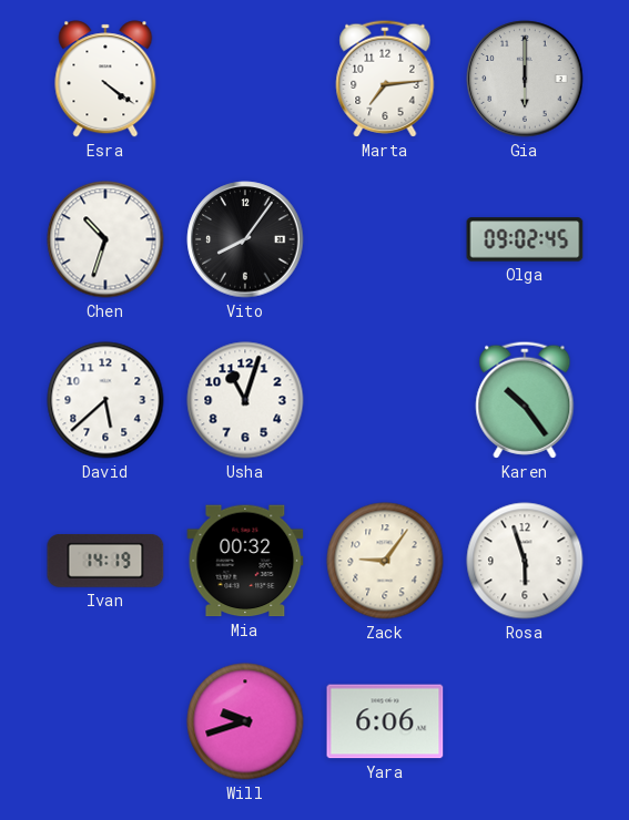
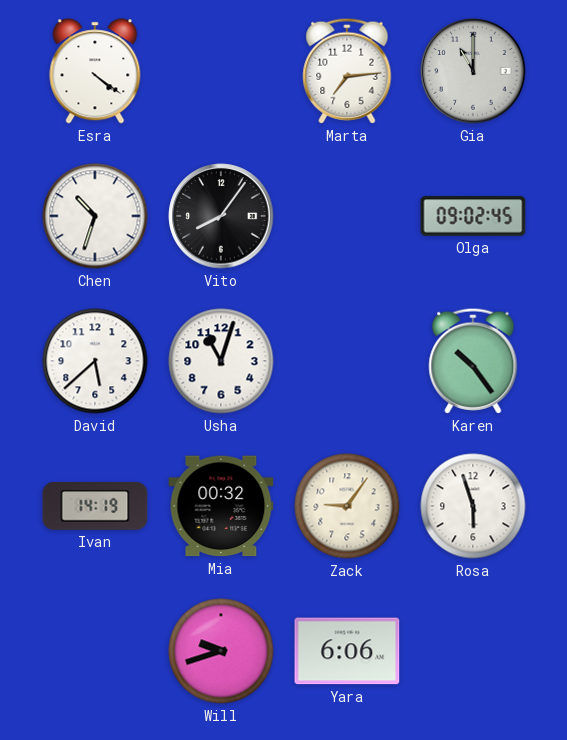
Gia: 6:00 -> 11:00 (473, 71)
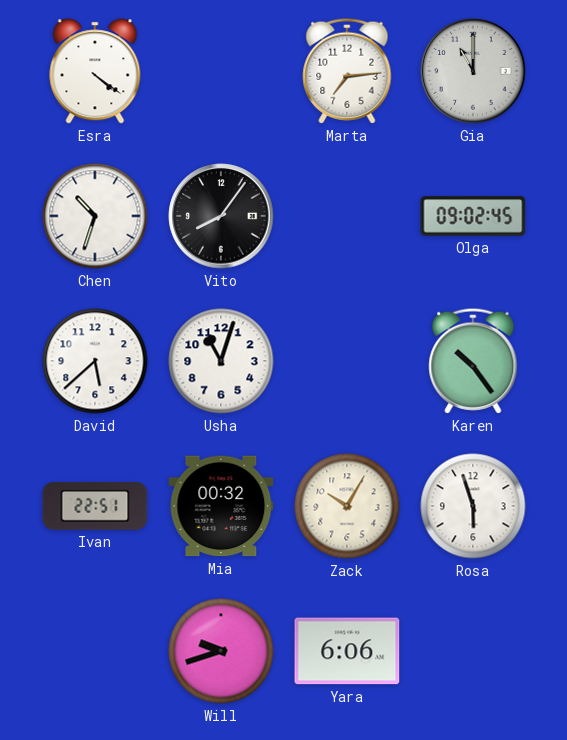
Ivan: 14:19 -> 22:51 (95, 507)
Zack: 9:06 -> 10:05 (347, 506)
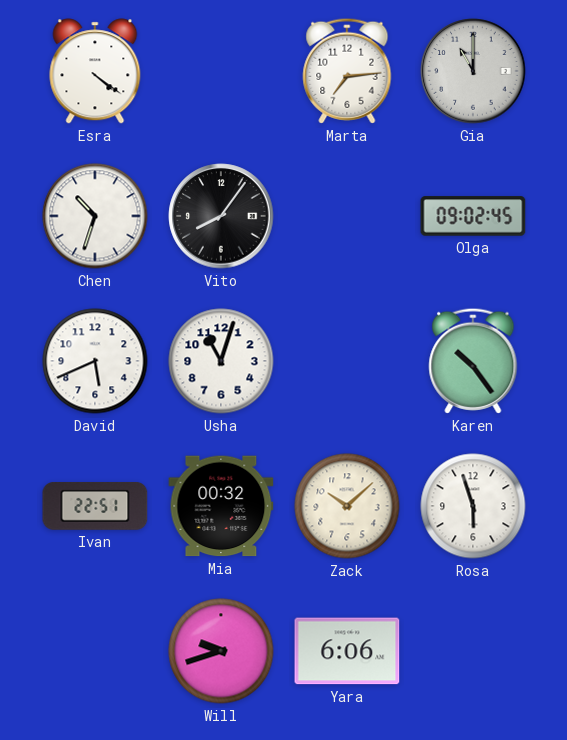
David: 5:38 -> 5:41 (95, 361)
Zack: 10:05 -> 10:08 (347, 506)
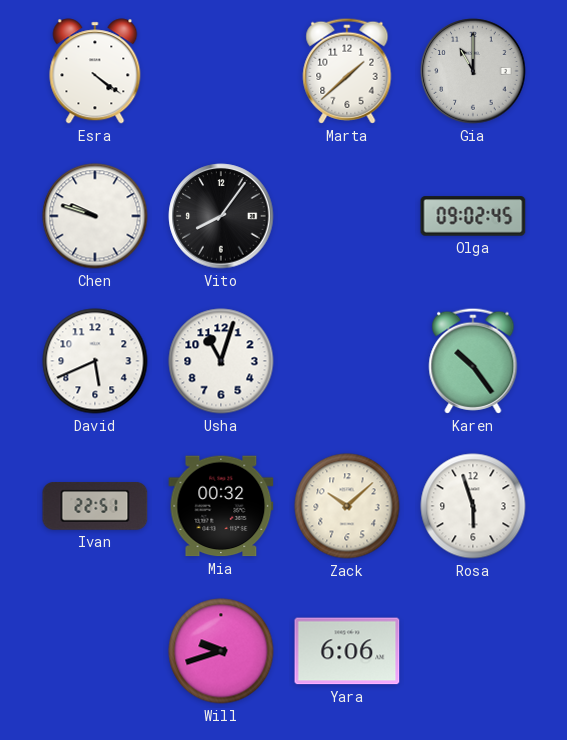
Marta: 7:14 -> 1:38 (347, 71)
Chen: 10:33 -> 9:48 (95, 216)
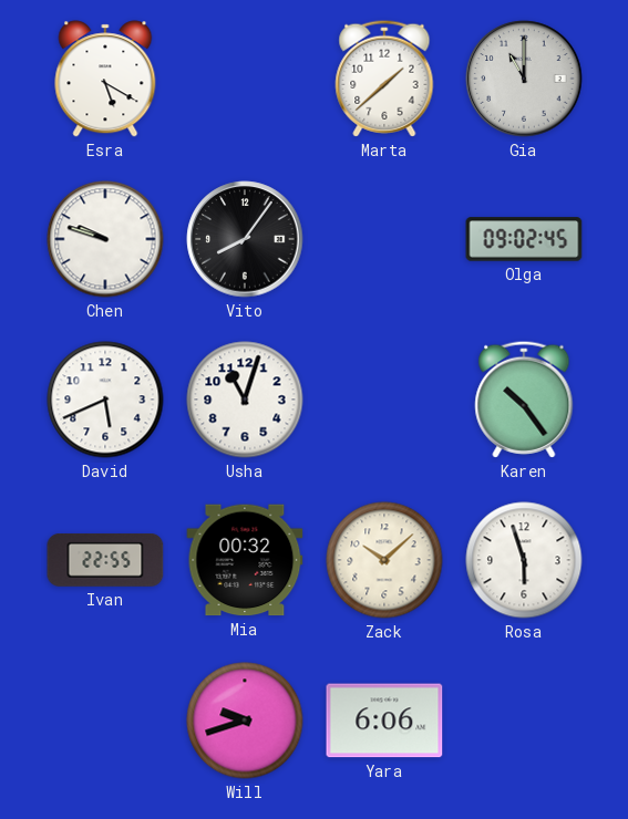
Esra: 4:21 -> 5:20 (105, 79)
Ivan: 22:51 -> 22:55 (105, 561)
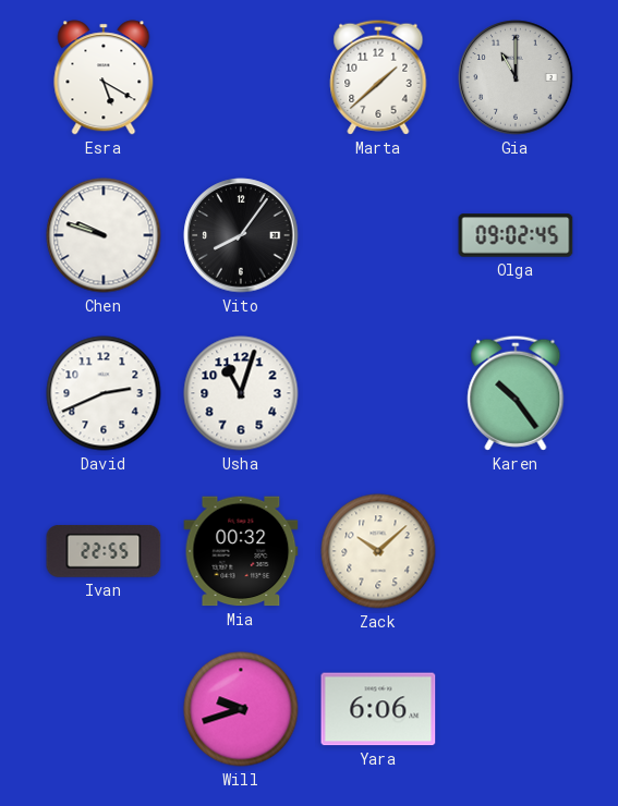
David: 5:41 -> 2:41 (104, 393)
Rosa: 5:57 -> none (524, 560)
